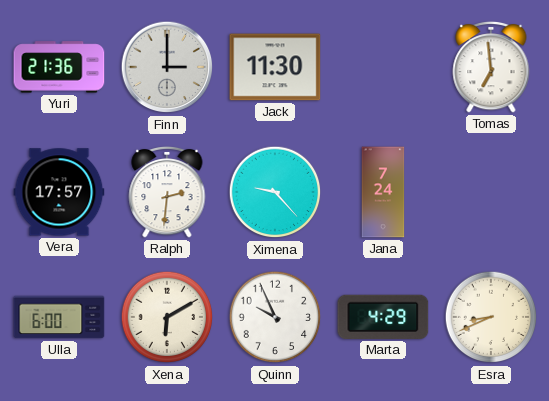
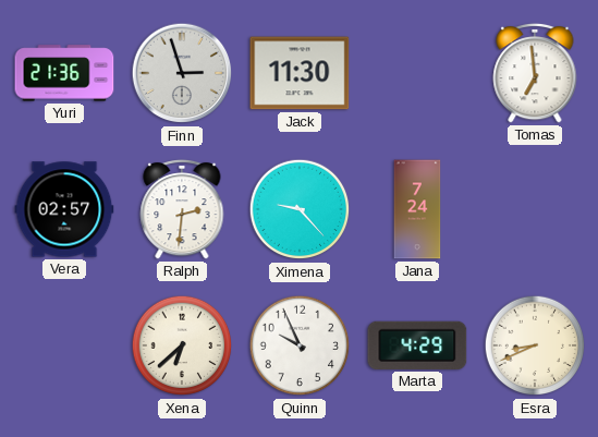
Finn: 3:00 -> 2:57 (182, 73)
Vera: 17:57 -> 02:57 (64, 209)
Ulla: 6:00 -> none (59, 317)
Xena: 6:10 -> 6:38 (182, 345)
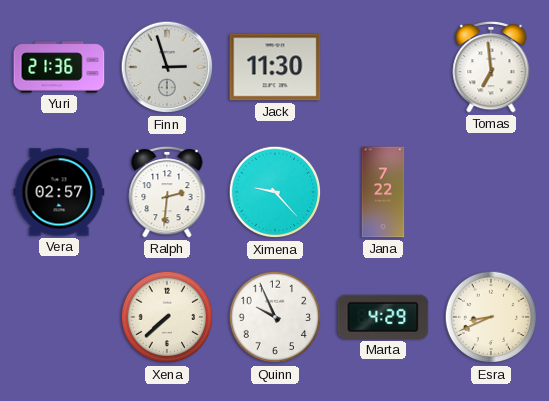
Jana: 7:24 -> 7:22 (383, 192)
Xena: 6:38 -> 7:38 (167, 317)
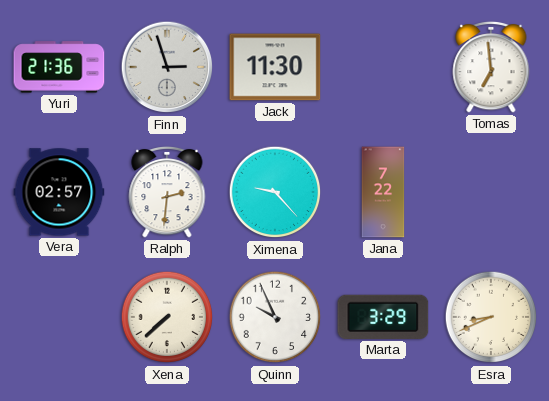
Marta: 4:29 -> 3:29 (383, 317)
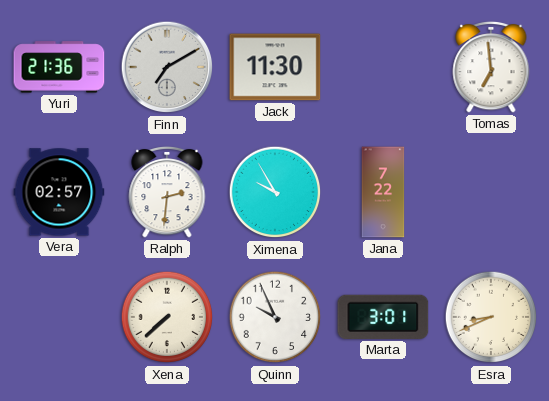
Finn: 2:57 -> 7:10 (167, 67)
Ximena: 9:23 -> 9:55 (275, 192)
Marta: 3:29 -> 3:01 (383, 317)
